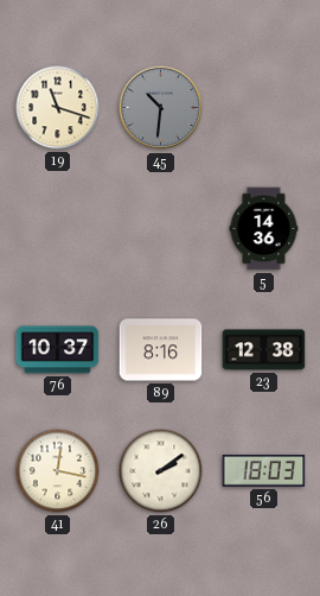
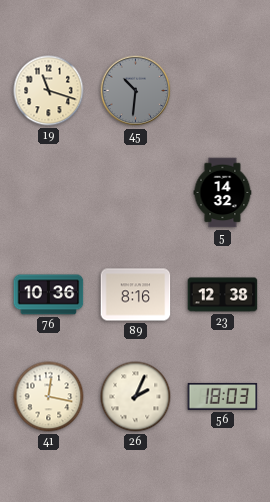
5: 14:36 -> 14:32 (223, 193)
76: 10:37 -> 10:36 (49, 295)
26: 2:09 -> 2:04 (136, 397)
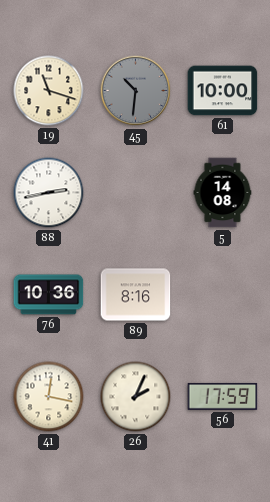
61: none -> 10:00 (223, 91)
88: none -> 2:43 (49, 193)
5: 14:32 -> 14:08 (223, 193)
23: 12:38 -> none (223, 295)
56: 18:03 -> 17:59 (223, 397)
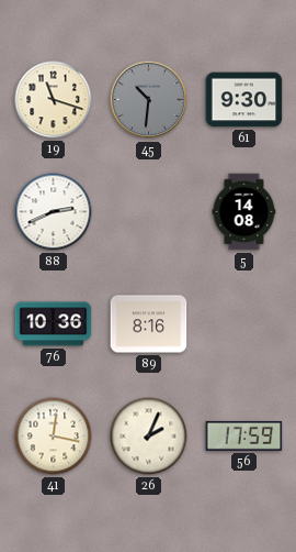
61: 10:00 -> 9:30 (244, 100)
88: 2:43 -> 2:41 (54, 212)
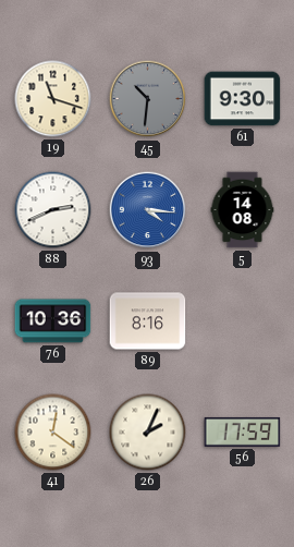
93: none -> 4:16 (148, 210)
41: 12:17 -> 12:21 (53, 433)
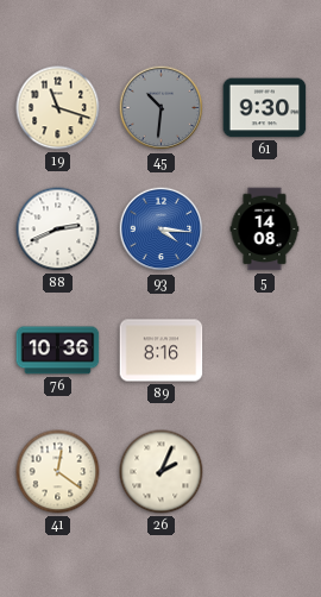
56: 17:59 -> none (243, 433)
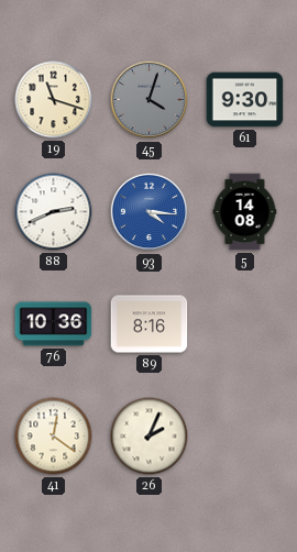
45: 10:31 -> 4:03 (150, 100)
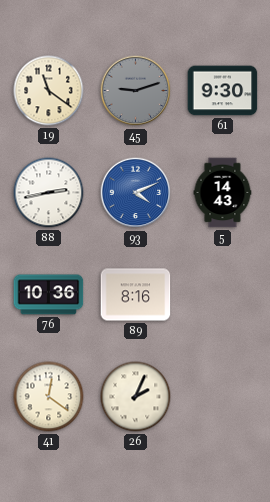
19: 11:18 -> 11:21 (49, 91)
45: 4:03 -> 9:12 (136, 91)
88: 2:41 -> 2:43 (49, 193)
93: 4:16 -> 4:11 (136, 193)
5: 14:08 -> 14:43 (223, 193)
